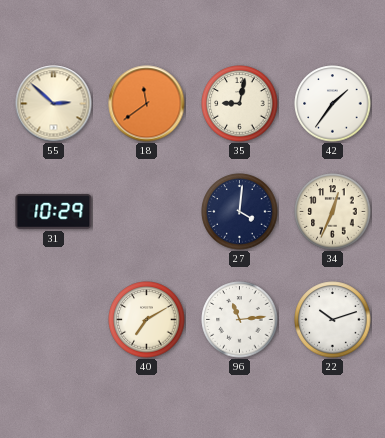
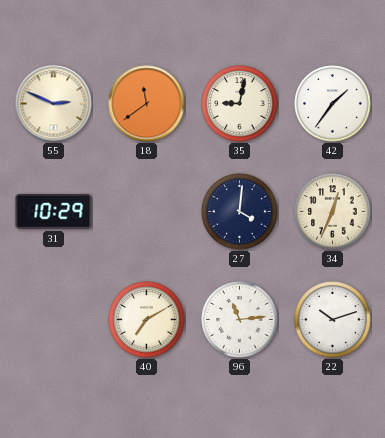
55: 2:52 -> 2:49 (54, 104)
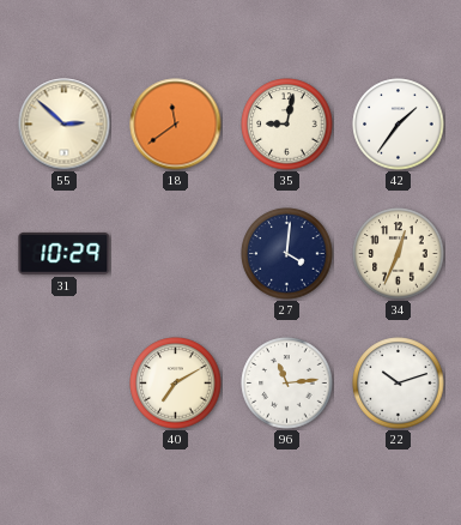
55: 2:49 -> 2:52 (65, 125)
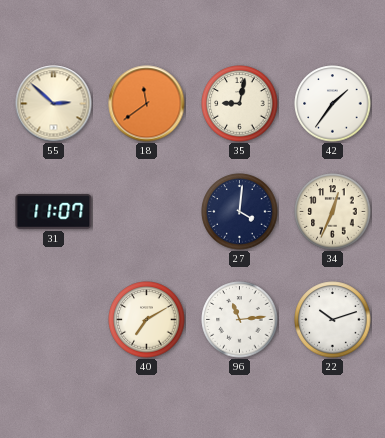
31: 10:29 -> 11:07 (54, 211)
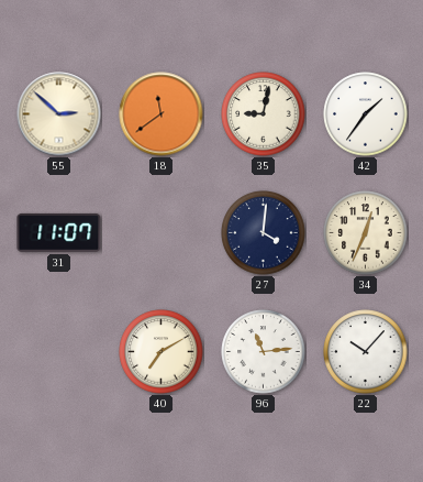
22: 10:12 -> 10:07 (366, 352)
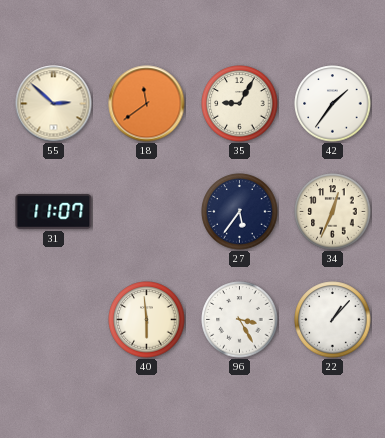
35: 9:02 -> 9:05 (240, 104)
27: 4:01 -> 5:36 (240, 212)
40: 7:10 -> 5:59 (147, 320)
96: 11:14 -> 3:25 (240, 320)
22: 10:07 -> 1:07 (333, 320)
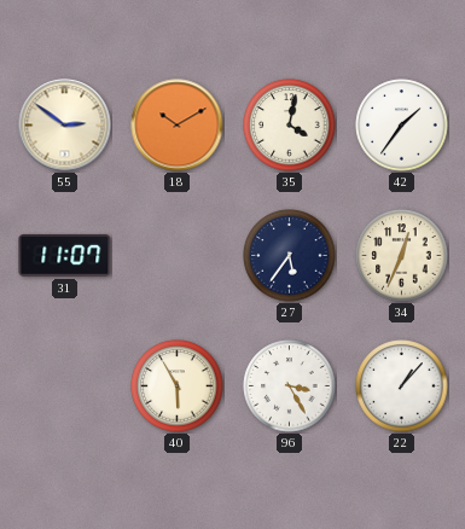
55: 2:52 -> 2:51 (65, 126)
18: 11:39 -> 10:10 (178, 126)
35: 9:05 -> 4:02 (290, 126)
40: 5:59 -> 5:55 (178, 386)
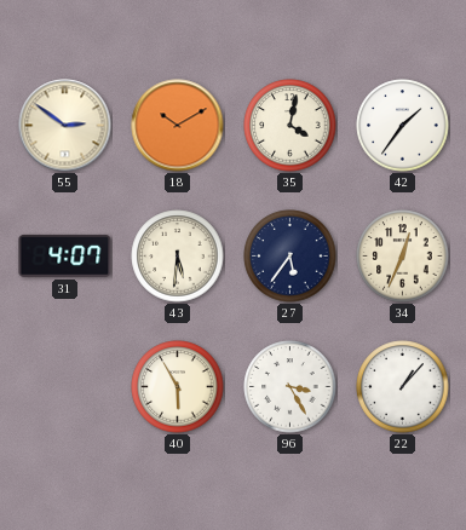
31: 11:07 -> 4:07 (65, 255)
43: none -> 5:31 (178, 257)
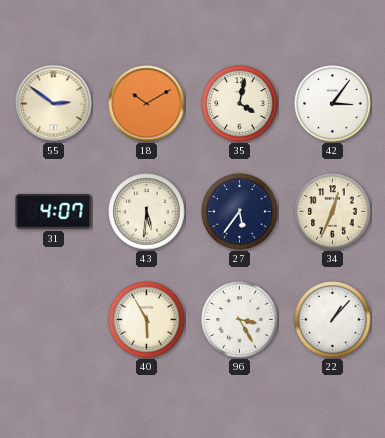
42: 1:36 -> 3:06 (333, 104)
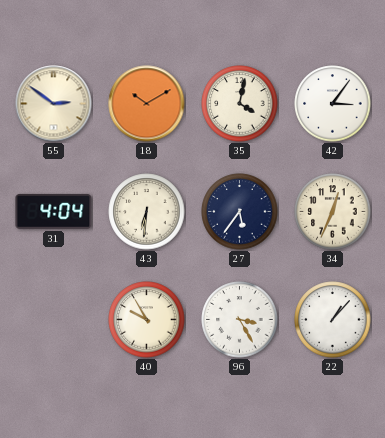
31: 4:07 -> 4:04 (54, 211)
43: 5:31 -> 6:31 (147, 212)
40: 5:55 -> 9:55 (147, 320)
